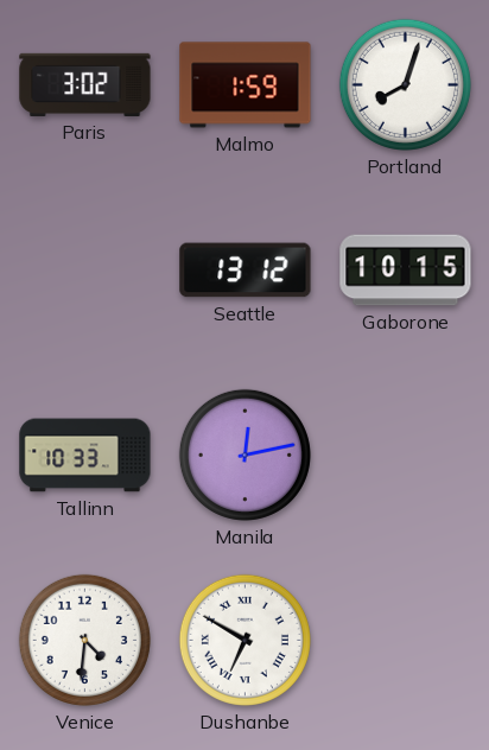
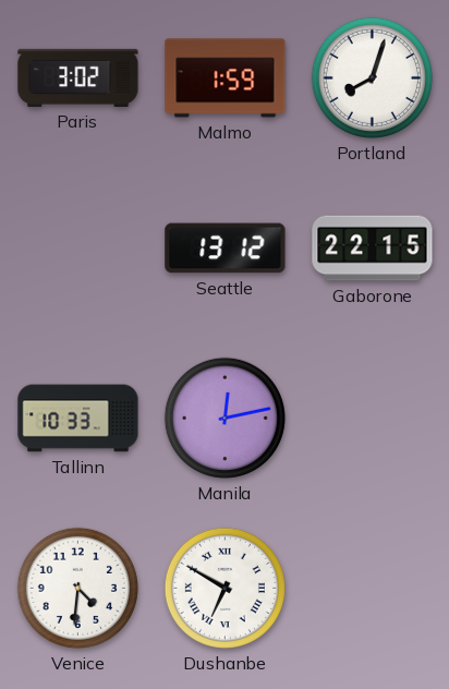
Gaborone: 10:15 -> 22:15 (373, 249)
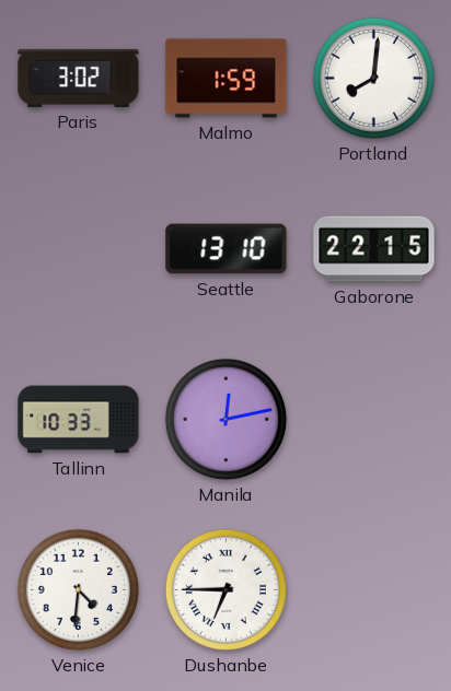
Portland: 8:03 -> 8:01 (373, 78)
Seattle: 13:12 -> 13:10 (227, 249)
Dushanbe: 6:50 -> 6:45 (225, 589)
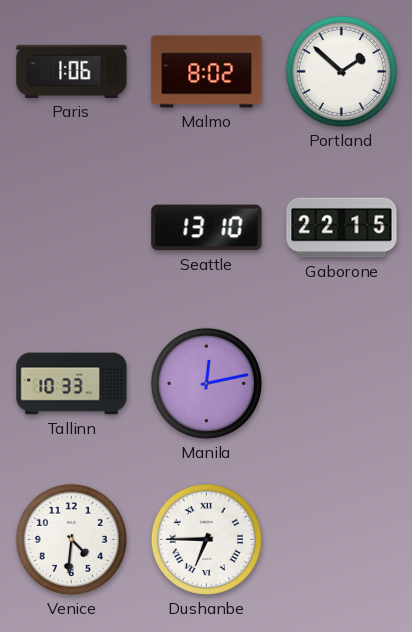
Paris: 3:02 -> 1:06 (72, 71)
Malmo: 1:59 -> 8:02 (207, 72)
Portland: 8:01 -> 1:52 (341, 71)
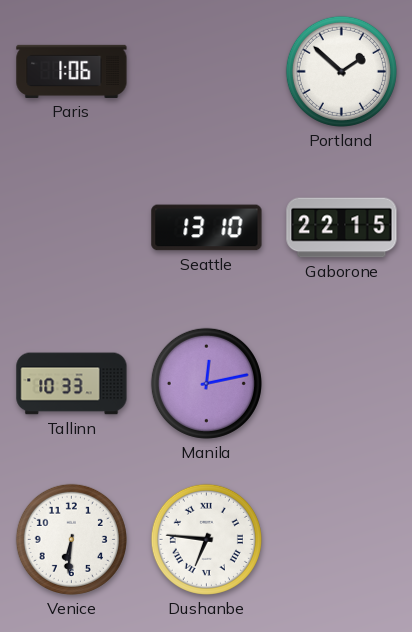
Malmo: 8:02 -> none (207, 72)
Venice: 4:31 -> 6:31 (71, 539)
Dushanbe: 6:45 -> 6:46 (206, 539)
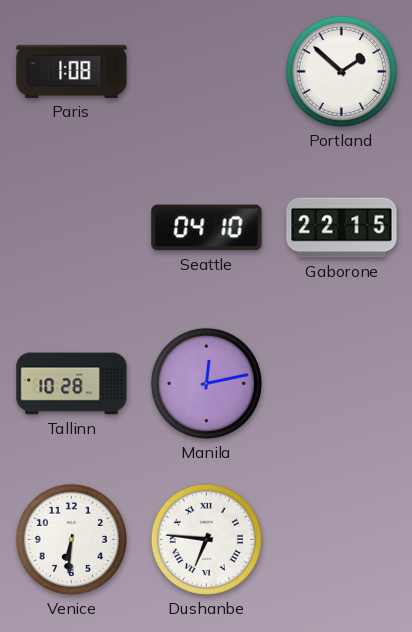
Paris: 1:06 -> 1:08 (72, 71)
Seattle: 13:10 -> 04:10 (207, 228)
Tallinn: 10:33 -> 10:28 (72, 384)
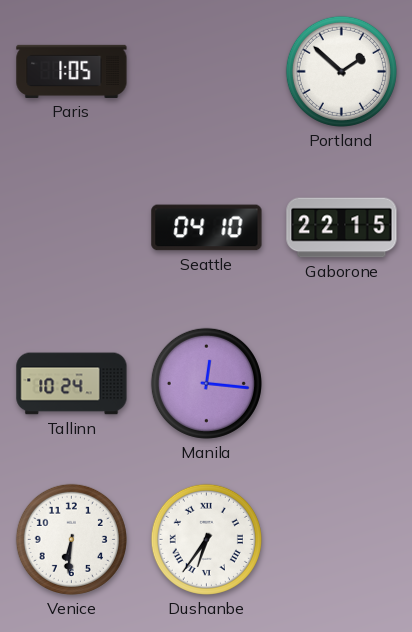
Paris: 1:08 -> 1:05 (72, 71)
Tallinn: 10:28 -> 10:24 (72, 384)
Manila: 12:13 -> 12:16 (206, 383)
Dushanbe: 6:46 -> 6:36 (206, 539)
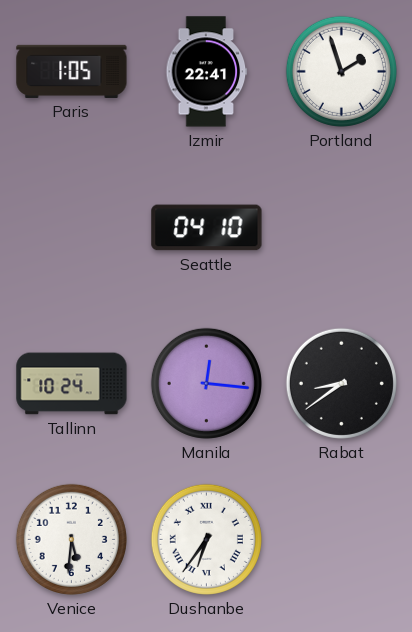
Izmir: none -> 22:41 (207, 72)
Portland: 1:52 -> 1:57 (341, 71)
Gaborone: 22:15 -> none (342, 228)
Rabat: none -> 8:39 (341, 383)
Venice: 6:31 -> 5:31 (71, 539)
